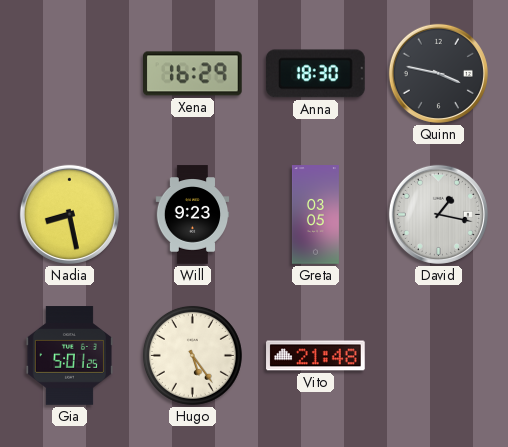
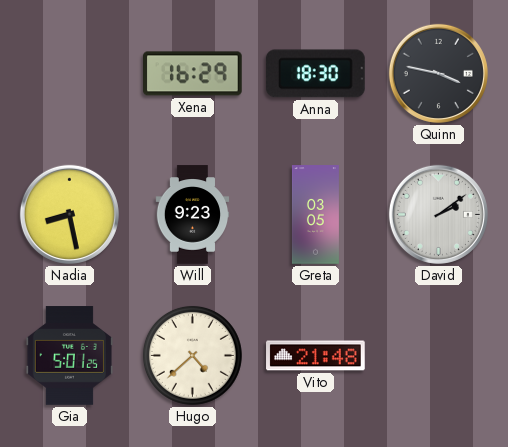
David: 1:17 -> 2:09 (438, 214)
Hugo: 5:24 -> 4:38 (192, 355)
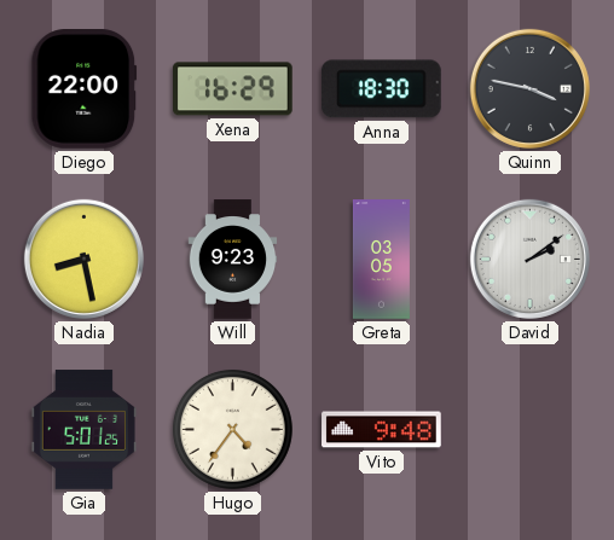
Diego: none -> 22:00 (85, 89)
Hugo: 4:38 -> 4:36 (232, 429)
Vito: 21:48 -> 9:48 (382, 430)
